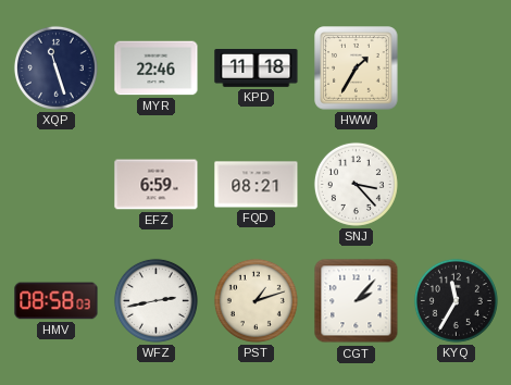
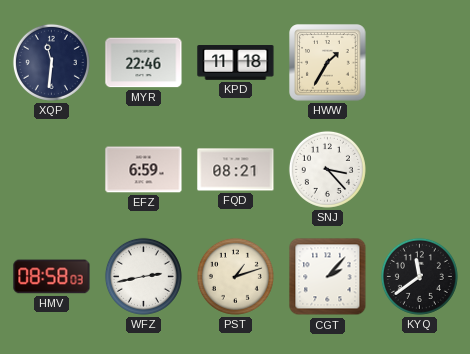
XQP: 11:27 -> 11:31 (51, 62)
KYQ: 11:35 -> 11:39 (419, 276)
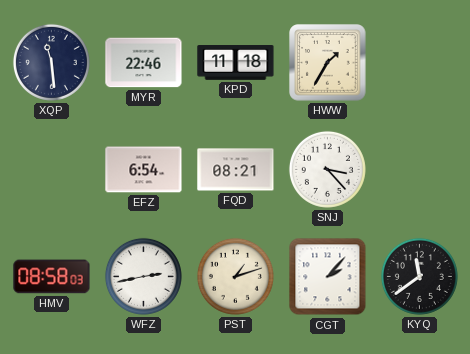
XQP: 11:31 -> 11:29 (51, 62)
EFZ: 6:59 -> 6:54 (144, 170)
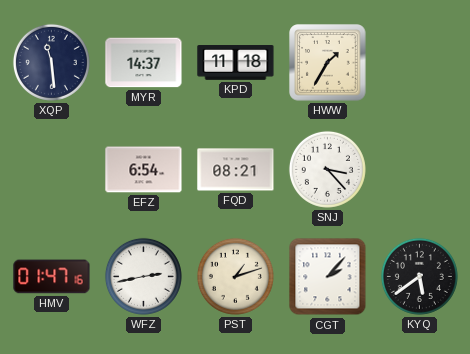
MYR: 22:46 -> 14:37 (144, 63)
HMV: 08:58 -> 01:47 (52, 277)
KYQ: 11:39 -> 5:39 (419, 276)
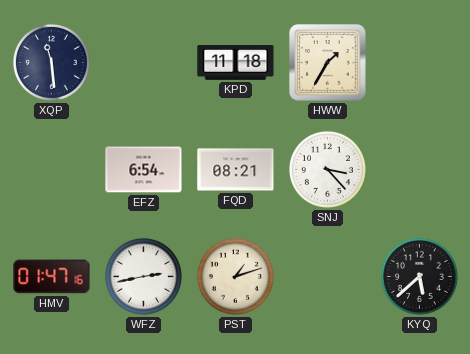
MYR: 14:37 -> none (144, 63)
CGT: 2:07 -> none (328, 277)
KYQ: 5:39 -> 5:38 (419, 276)
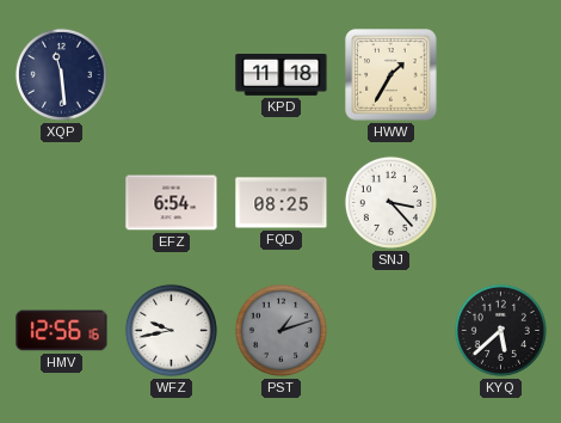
FQD: 08:21 -> 08:25 (282, 203)
HMV: 01:47 -> 12:56 (62, 331)
WFZ: 2:43 -> 9:43 (171, 330)
PST dial: cream -> grey (280, 330)
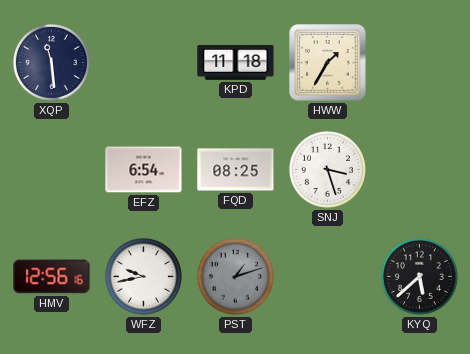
SNJ: 3:23 -> 3:27 (327, 169)
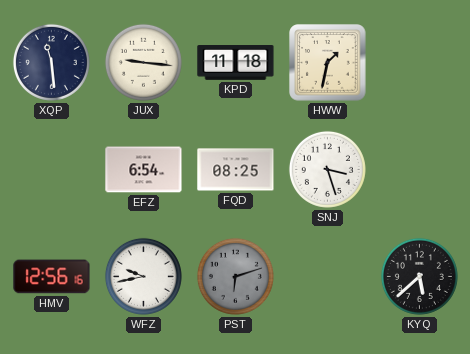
JUX: none -> 9:16 (143, 62)
HWW: 1:35 -> 1:32 (328, 63)
PST: 1:12 -> 6:12 (235, 276)
